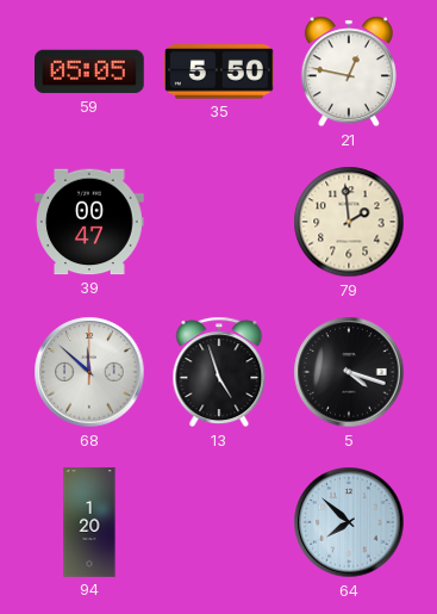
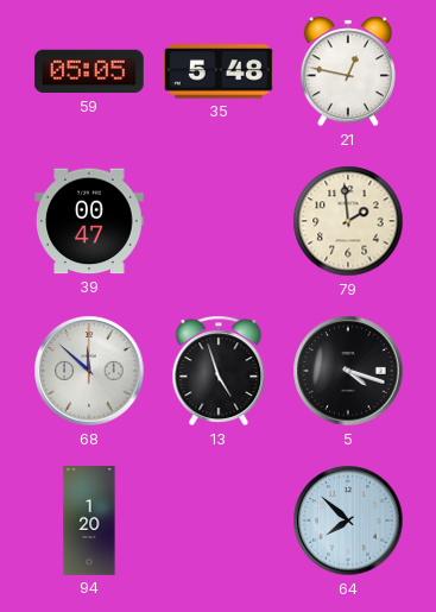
35: 5:50 -> 5:48 (220, 71)
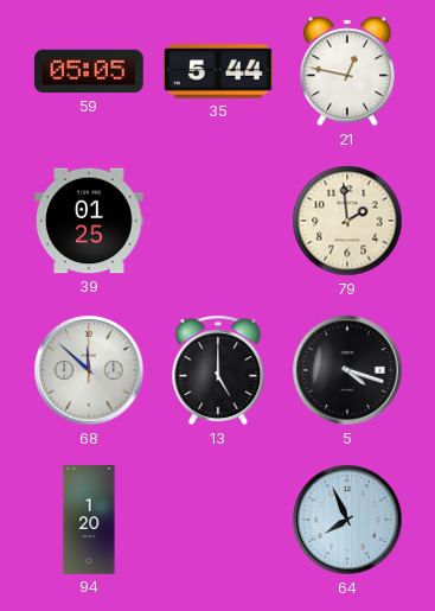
35: 5:48 -> 5:44 (219, 71)
39: 00:47 -> 01:25 (89, 221)
13: 4:57 -> 5:00 (218, 370)
64: 7:52 -> 7:56 (347, 520)
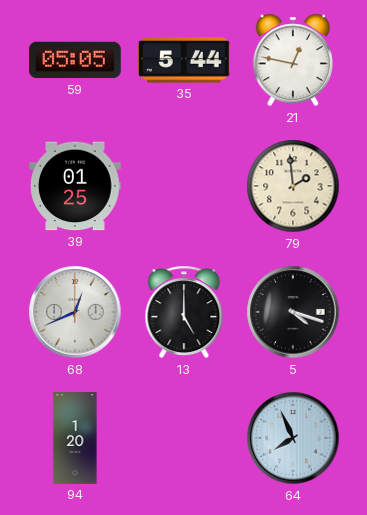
68: 11:52 -> 12:41 (75, 312)
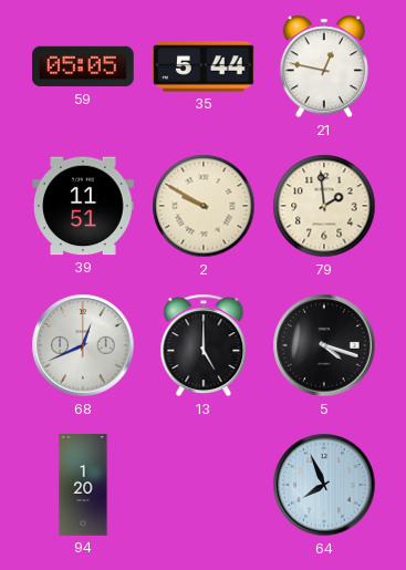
39: 01:25 -> 11:51 (83, 206)
2: none -> 9:50 (204, 206)
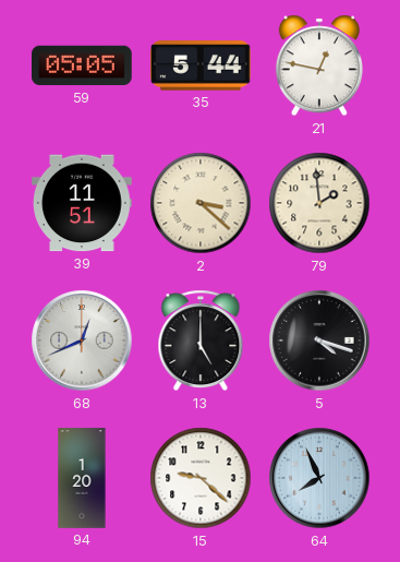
2: 9:50 -> 3:22 (201, 203)
15: none -> 9:22 (201, 478)
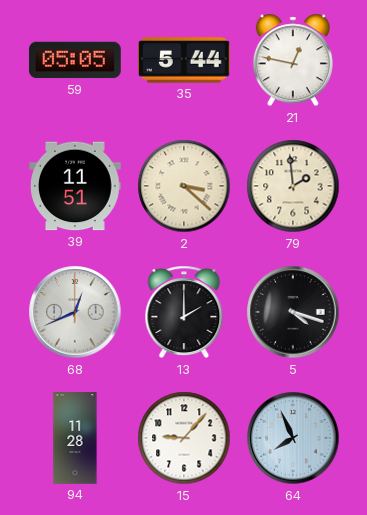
13: 5:00 -> 2:00 (184, 312)
94: 1:20 -> 11:28 (75, 438)
15: 9:22 -> 9:07 (184, 438)
